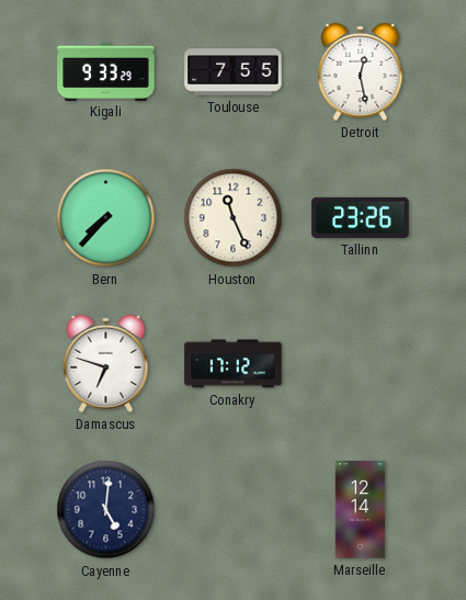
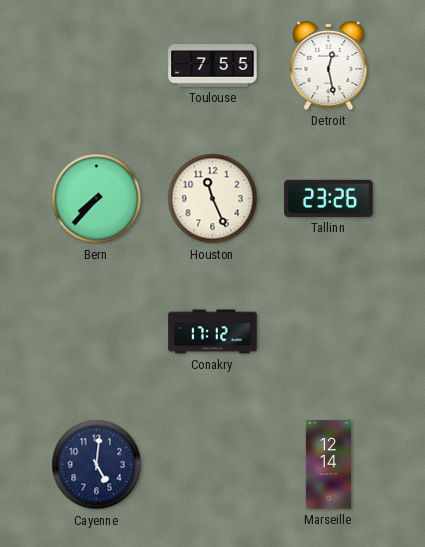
Kigali: 9:33 -> none (106, 71)
Damascus: 6:48 -> none (106, 363)
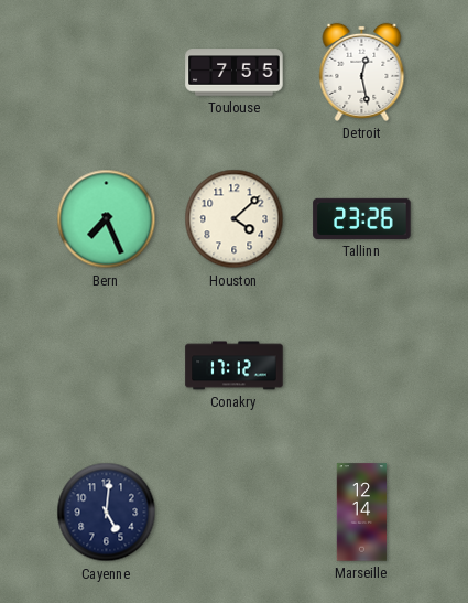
Bern: 7:37 -> 7:26 (107, 219)
Houston: 11:26 -> 4:08 (235, 219)
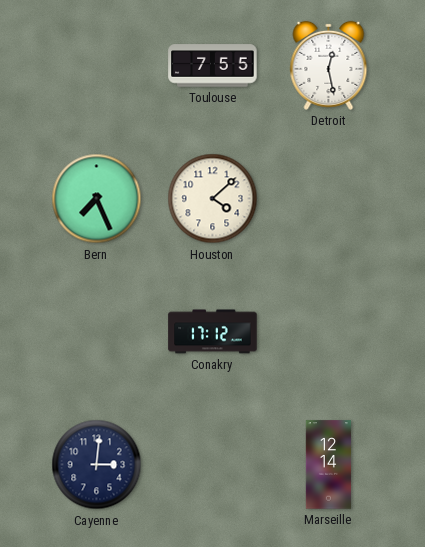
Tallinn: 23:26 -> none (362, 218)
Cayenne: 5:01 -> 3:01 (97, 465)
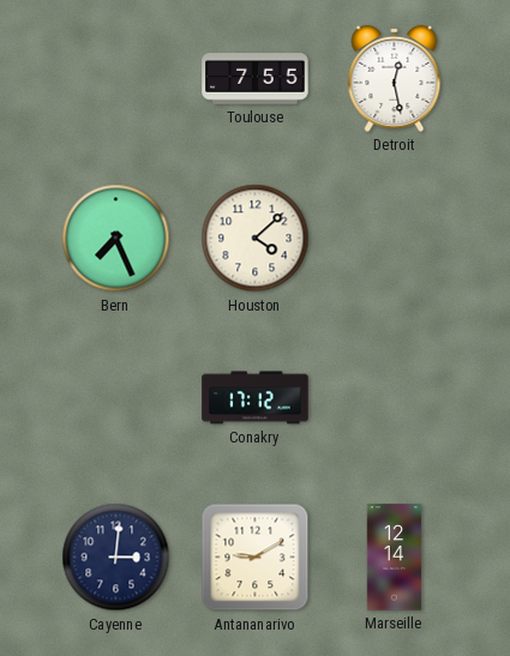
Antananarivo: none -> 9:10 (256, 558)
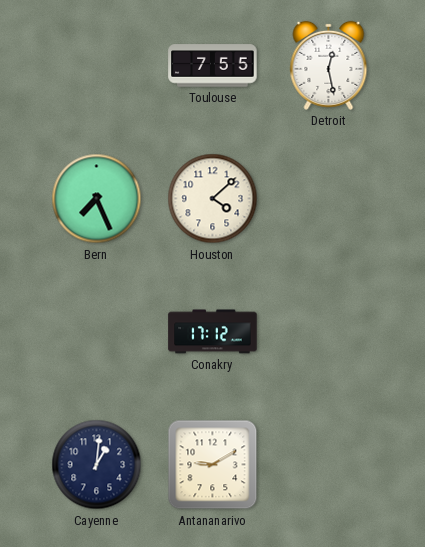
Cayenne: 3:01 -> 1:01 (97, 465)
Marseille: 12:14 -> none (395, 558)
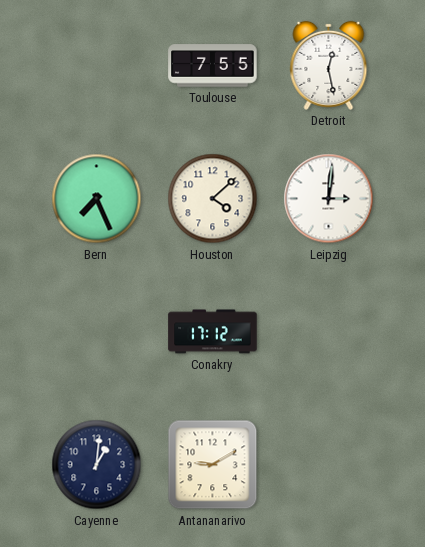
Leipzig: none -> 3:01 (329, 199)
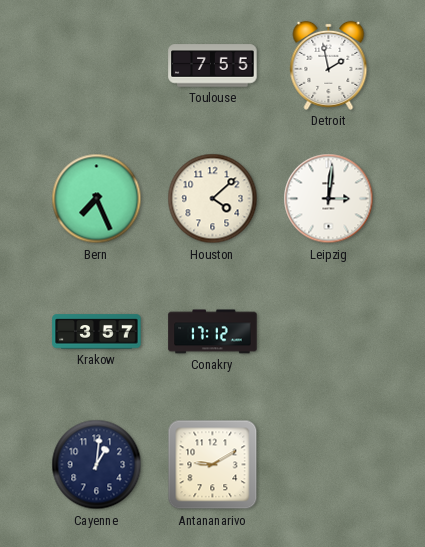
Detroit: 12:28 -> 1:58 (329, 65)
Krakow: none -> 3:57 (97, 332)
